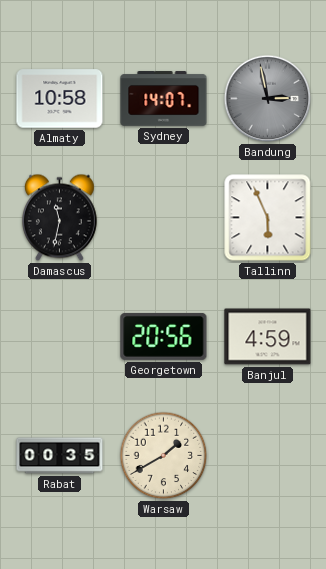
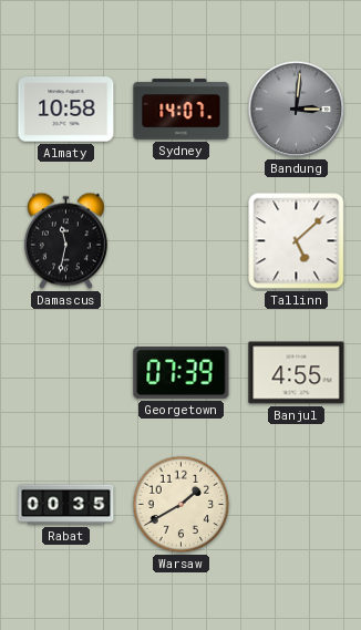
Bandung: 2:58 -> 3:01 (297, 110)
Tallinn: 5:56 -> 5:08 (297, 241)
Georgetown: 20:56 -> 07:39 (182, 372)
Banjul: 4:59 -> 4:55 (297, 373)
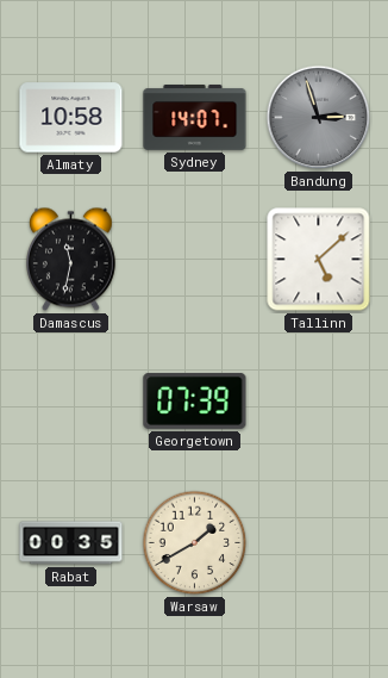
Bandung: 3:01 -> 2:57 (319, 118)
Banjul: 4:55 -> none (297, 373)
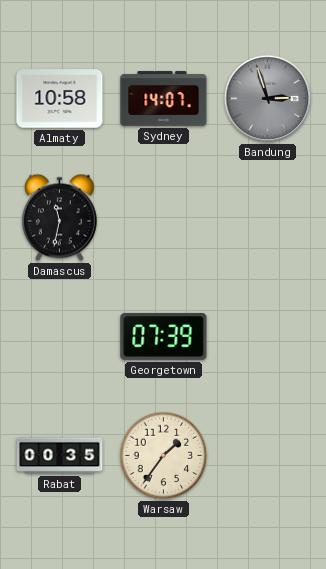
Tallinn: 5:08 -> none (319, 260)
Warsaw: 1:40 -> 1:36 (164, 456)
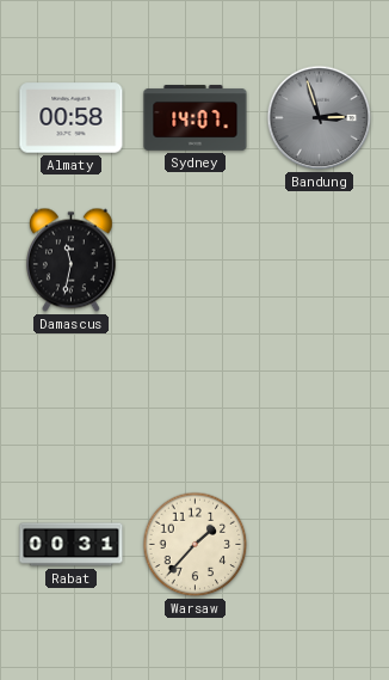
Almaty: 10:58 -> 00:58 (72, 118)
Georgetown: 07:39 -> none (164, 336)
Rabat: 00:35 -> 00:31 (72, 545)
Warsaw: 1:36 -> 1:37 (196, 545)
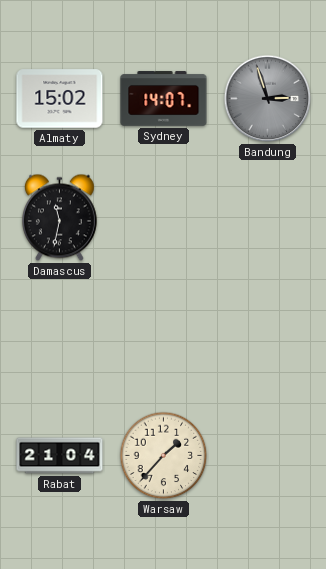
Almaty: 00:58 -> 15:02 (60, 99)
Rabat: 00:31 -> 21:04 (60, 456)
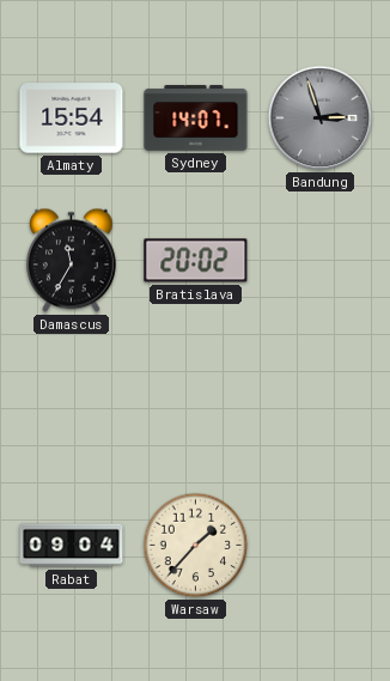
Almaty: 15:02 -> 15:54 (72, 118)
Damascus: 11:32 -> 11:35 (71, 261)
Bratislava: none -> 20:02 (196, 261)
Rabat: 21:04 -> 09:04 (72, 546)
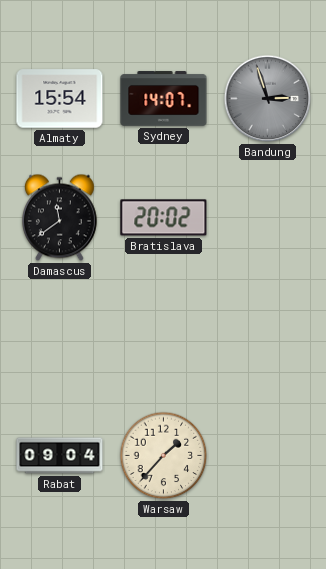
Damascus: 11:35 -> 11:39 (59, 218)
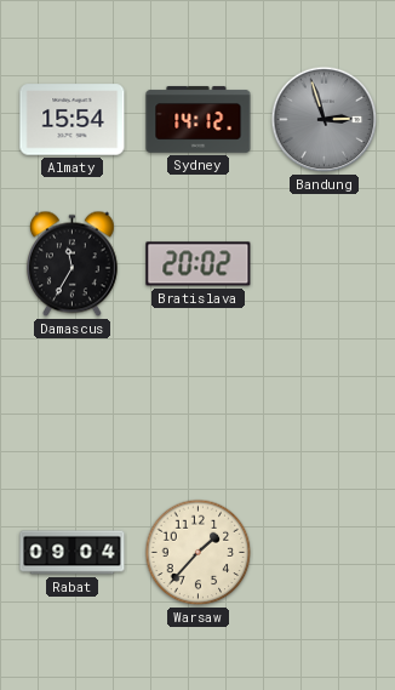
Sydney: 14:07 -> 14:12 (199, 120)
Damascus: 11:39 -> 11:35 (71, 264)
